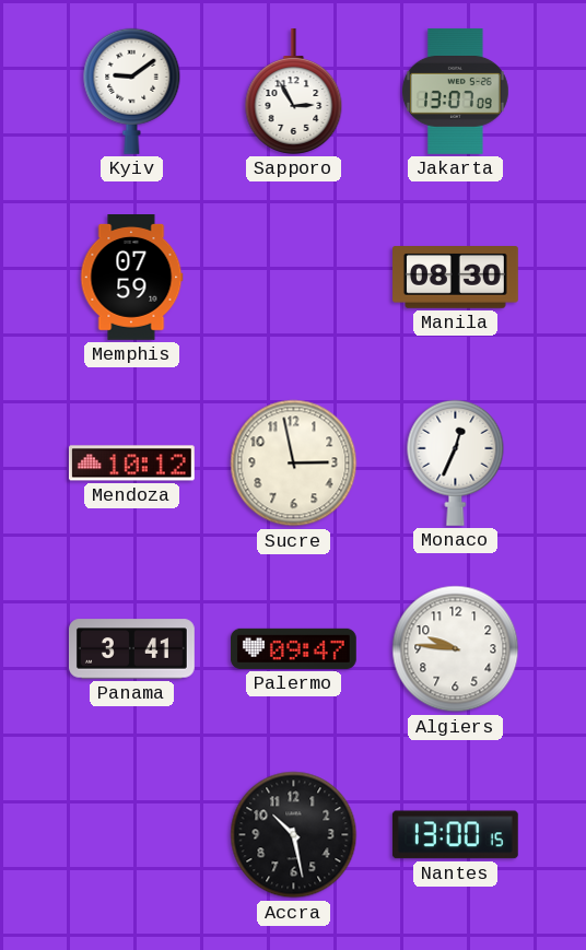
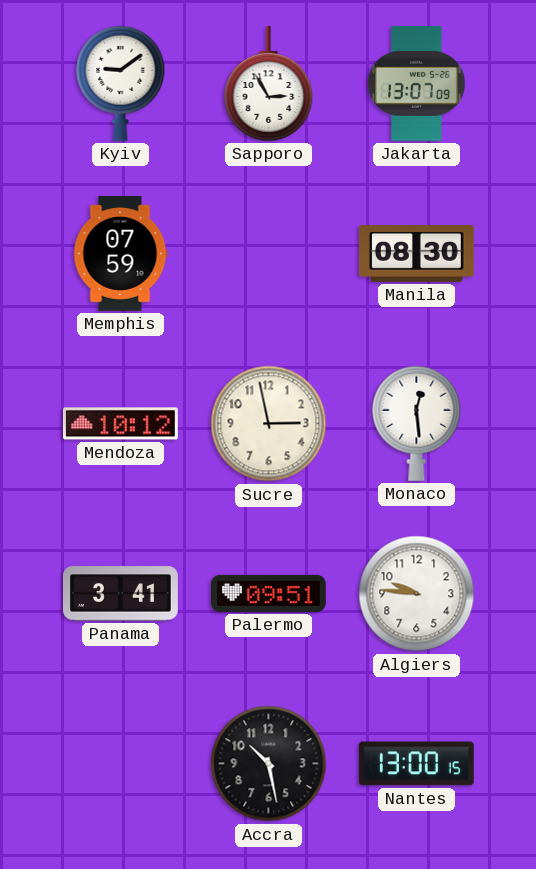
Monaco: 12:34 -> 12:29 (417, 423)
Palermo: 09:47 -> 09:51 (269, 593)
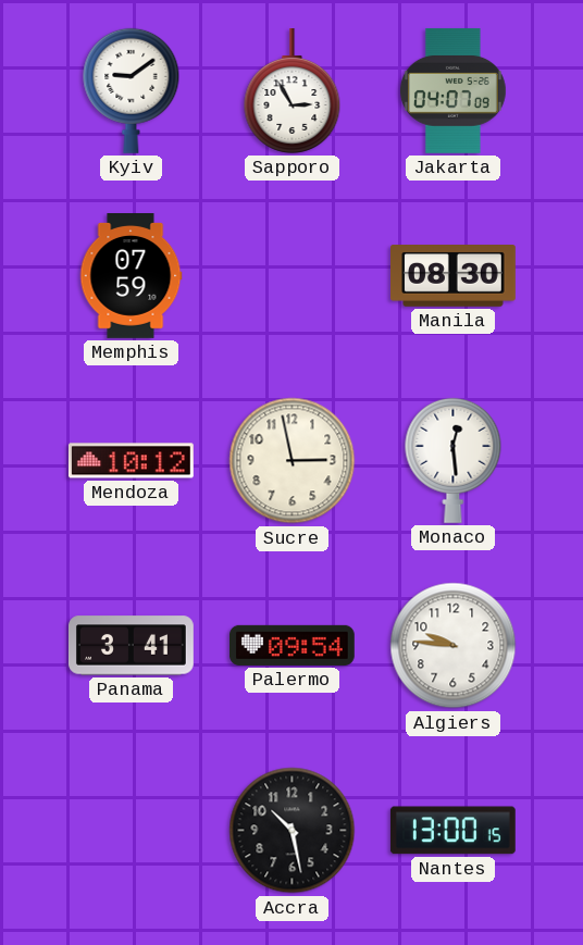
Jakarta: 13:07 -> 04:07 (452, 90)
Palermo: 09:51 -> 09:54 (293, 645)
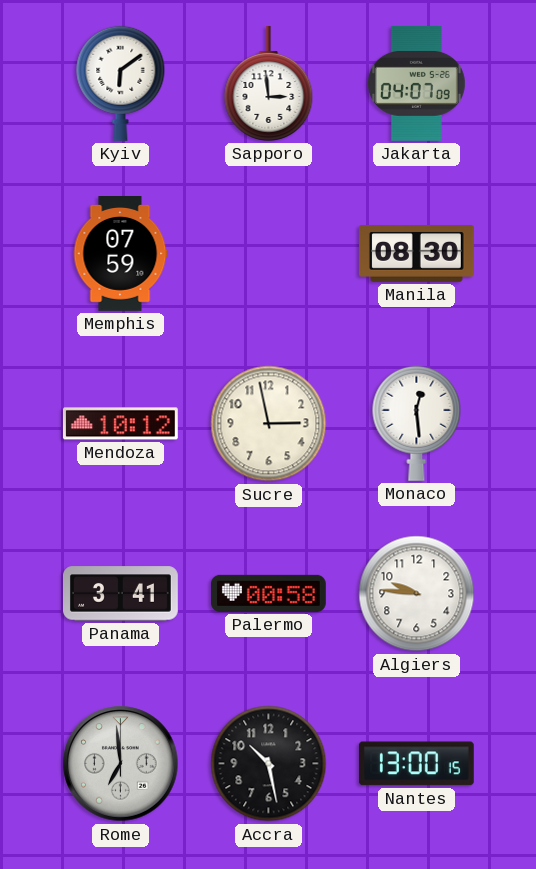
Kyiv: 9:09 -> 6:09 (121, 83)
Sapporo: 2:55 -> 2:59 (269, 83)
Palermo: 09:54 -> 00:58 (269, 593)
Rome: none -> 6:59 (121, 764)
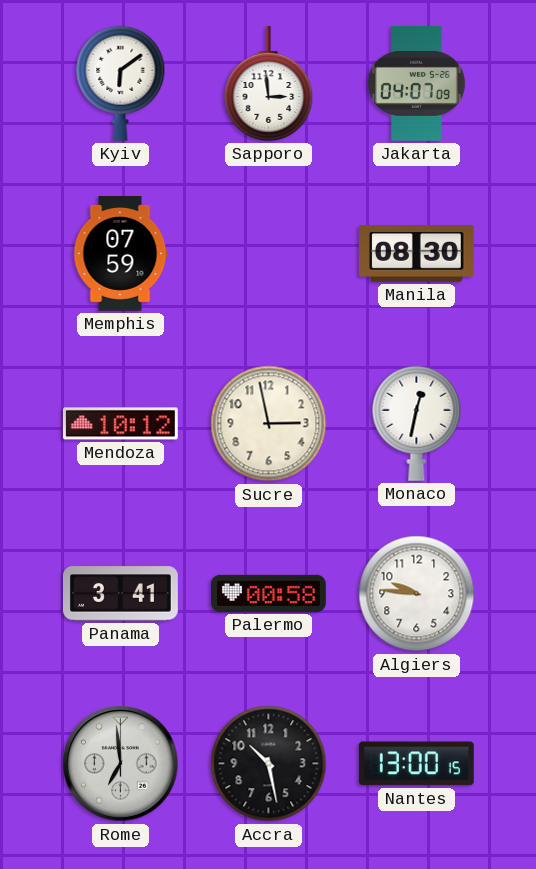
Monaco: 12:29 -> 12:32 (417, 423)
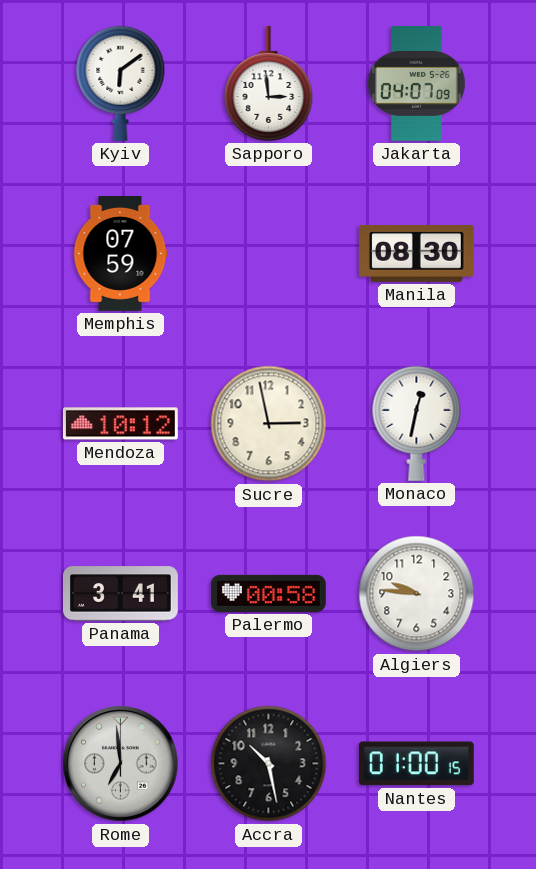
Nantes: 13:00 -> 01:00 (416, 764)
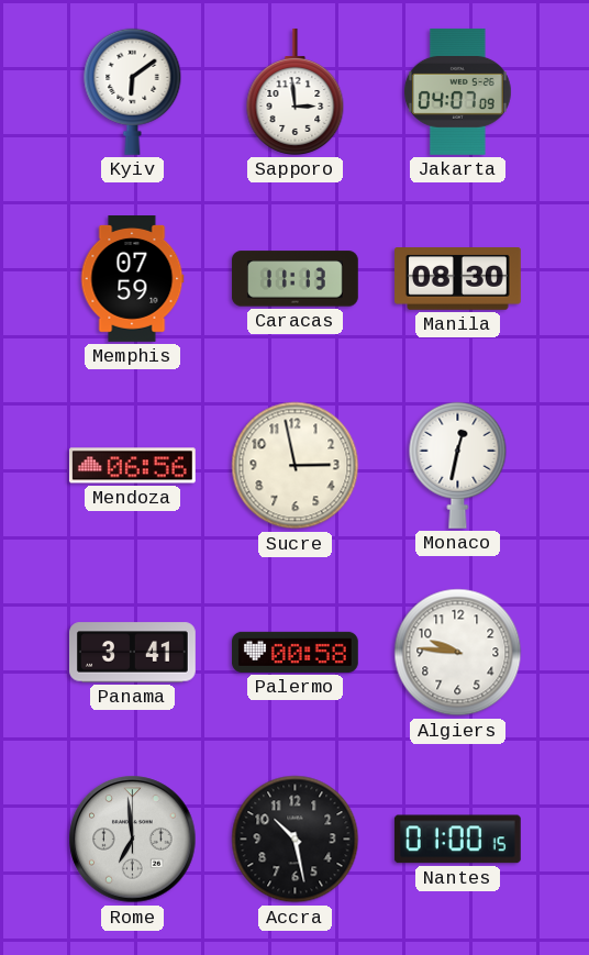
Caracas: none -> 11:13 (296, 279)
Mendoza: 10:12 -> 06:56 (133, 466)
